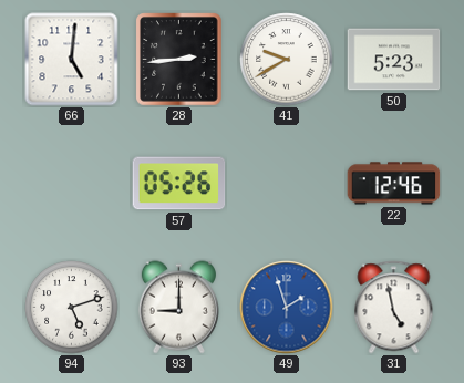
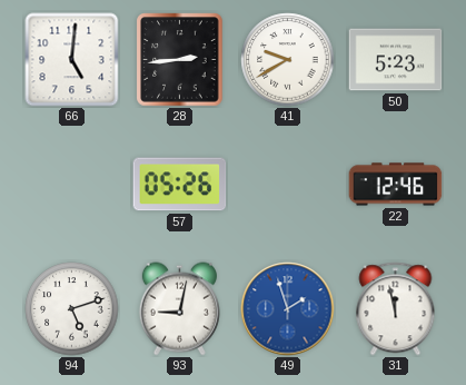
93: 9:00 -> 9:02 (179, 309)
31: 4:58 -> 11:58 (396, 309)
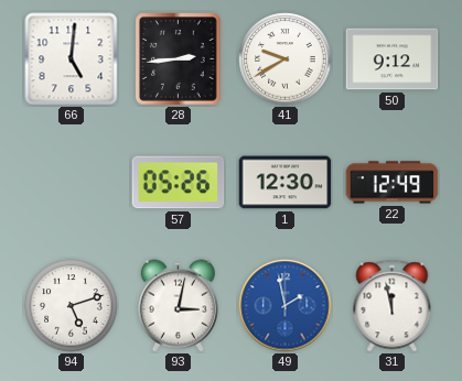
50: 5:23 -> 9:12 (393, 59)
1: none -> 12:30 (286, 183)
22: 12:46 -> 12:49 (393, 183)
93: 9:02 -> 3:02 (178, 306)
49: 1:57 -> 1:58 (286, 306)
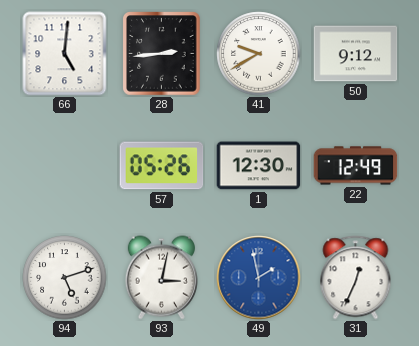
31: 11:58 -> 12:34 (356, 278)
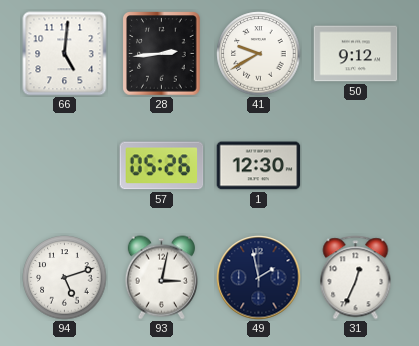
22: 12:49 -> none (356, 166)
49 dial: blue -> navy (259, 278)
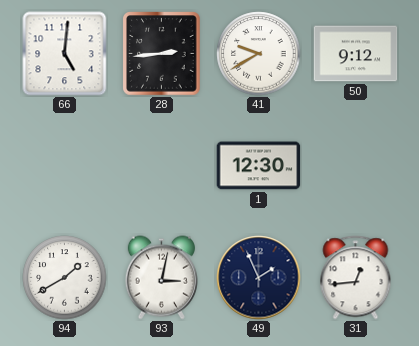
57: 05:26 -> none (162, 166)
94: 5:12 -> 1:40 (65, 278)
49: 1:58 -> 1:56 (259, 278)
31: 12:34 -> 12:44 (356, 278)
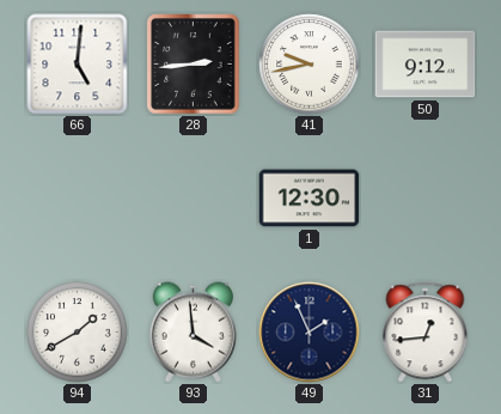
41: 9:40 -> 9:43 (310, 65)
93: 3:02 -> 3:59 (193, 333)
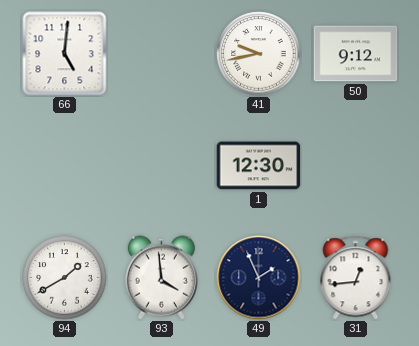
28: 2:44 -> none (194, 65)
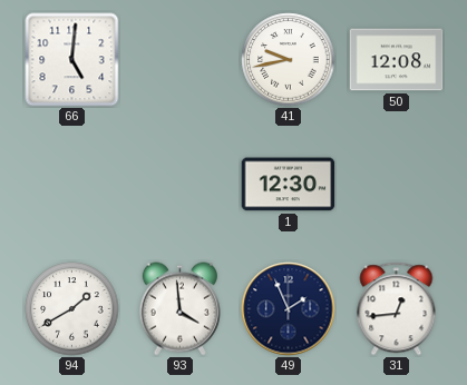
50: 9:12 -> 12:08 (397, 60)
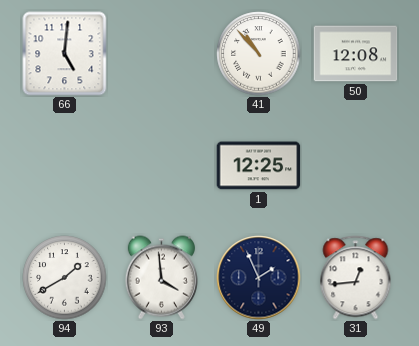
41: 9:43 -> 10:53 (259, 54)
1: 12:30 -> 12:25 (259, 166)
